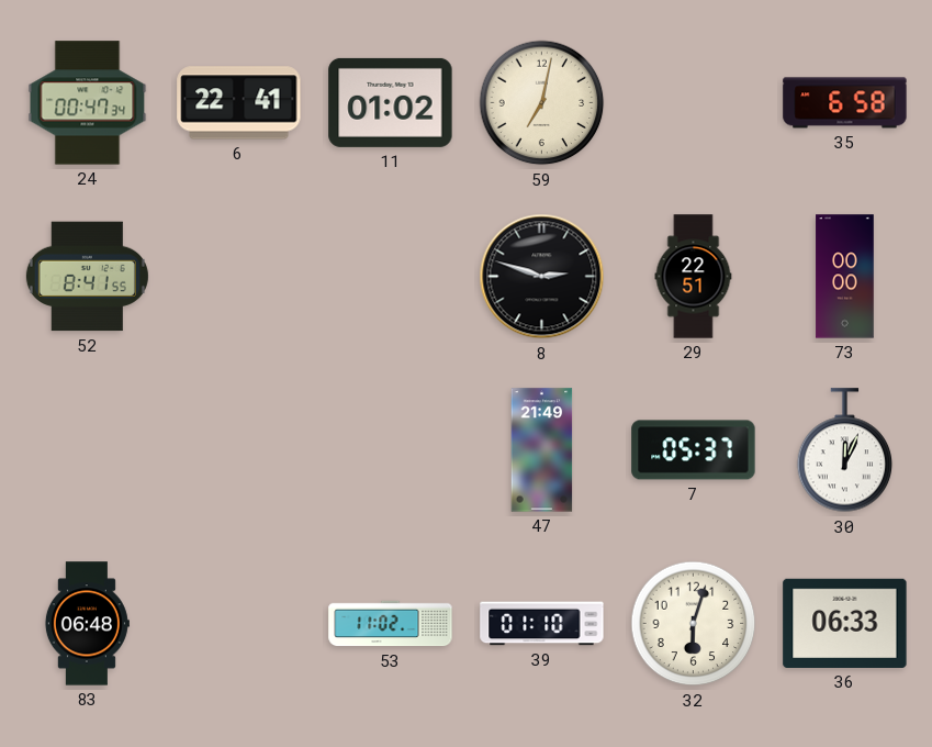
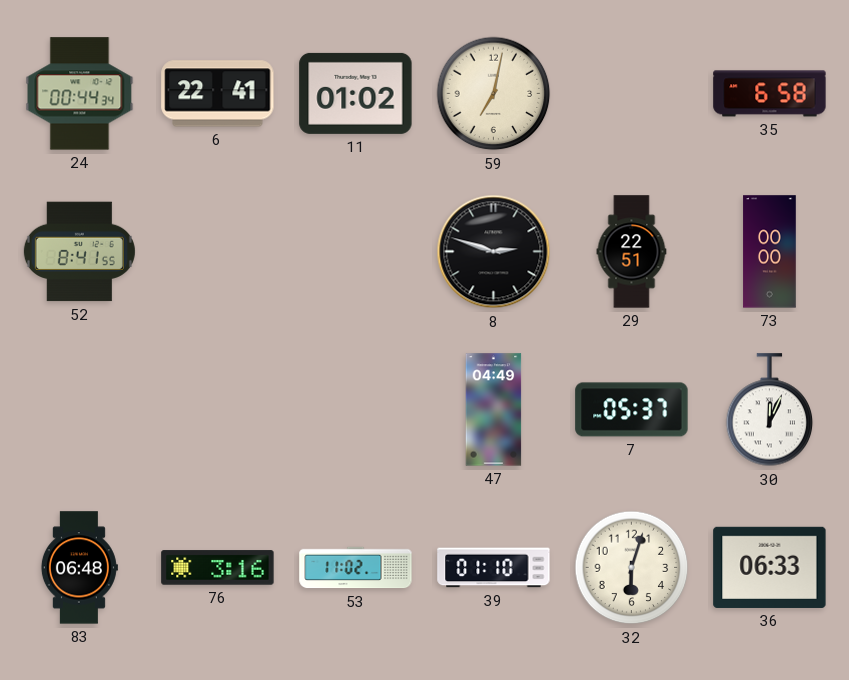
24: 00:47 -> 00:44 (80, 94)
47: 21:49 -> 04:49 (494, 410)
76: none -> 3:16 (218, 568)
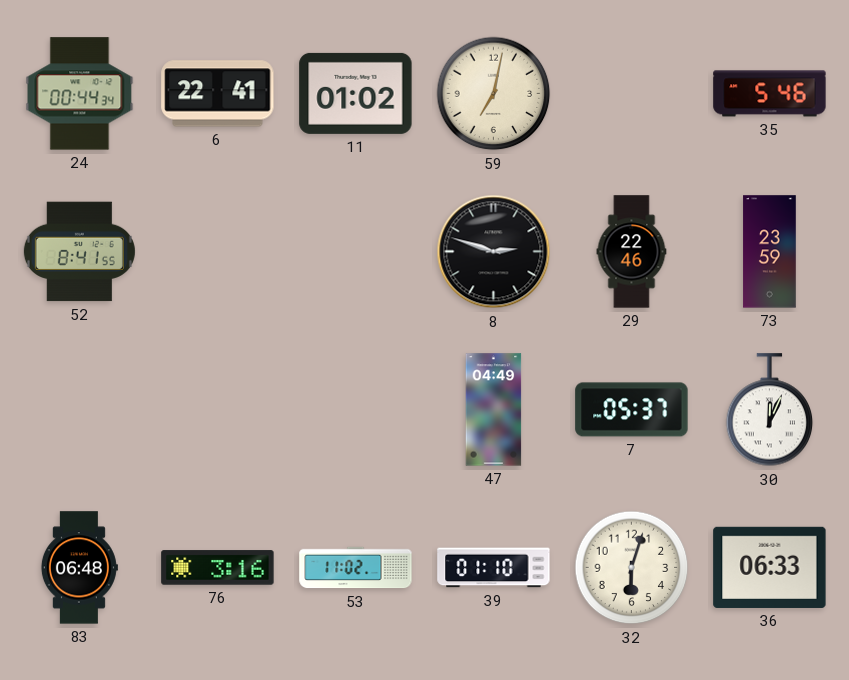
35: 6:58 -> 5:46 (770, 94)
29: 22:51 -> 22:46 (632, 252)
73: 00:00 -> 23:59 (770, 252)
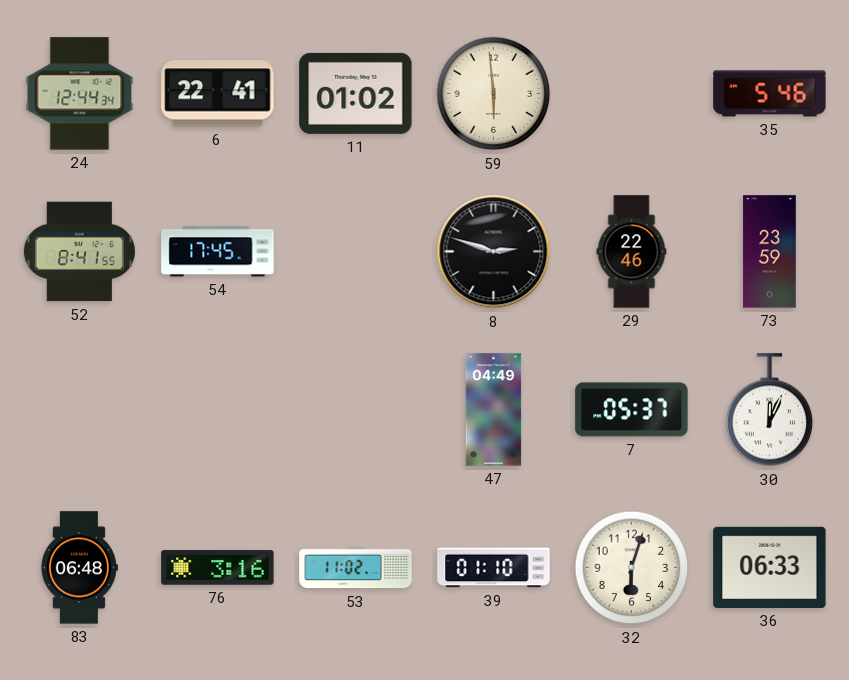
24: 00:44 -> 12:44 (80, 94)
59: 7:02 -> 5:59 (494, 94)
54: none -> 17:45 (218, 252)
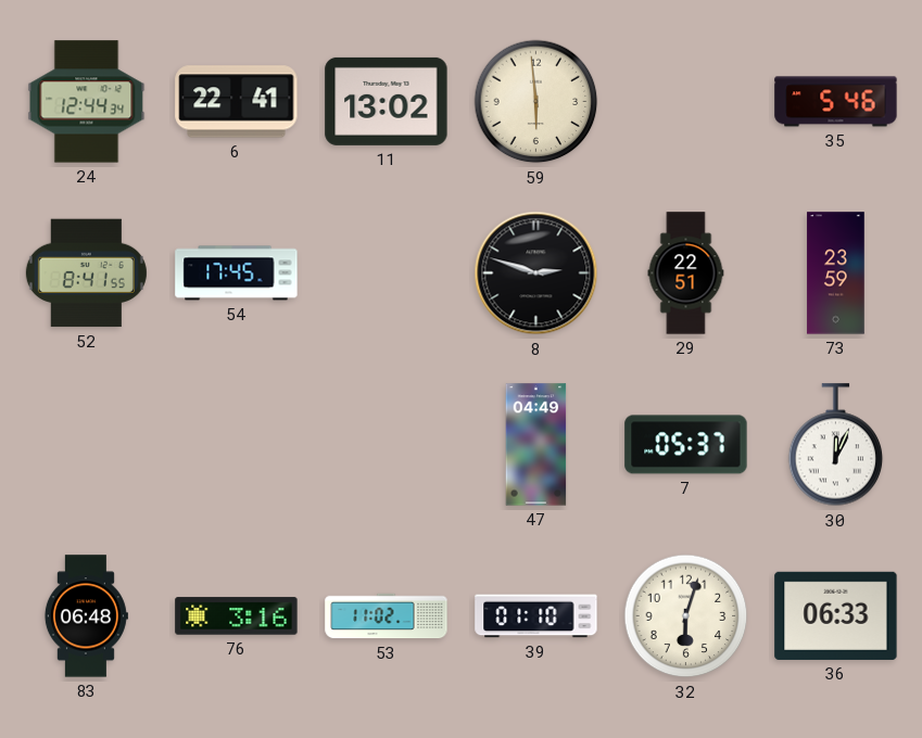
11: 01:02 -> 13:02 (387, 101)
29: 22:46 -> 22:51 (686, 273)
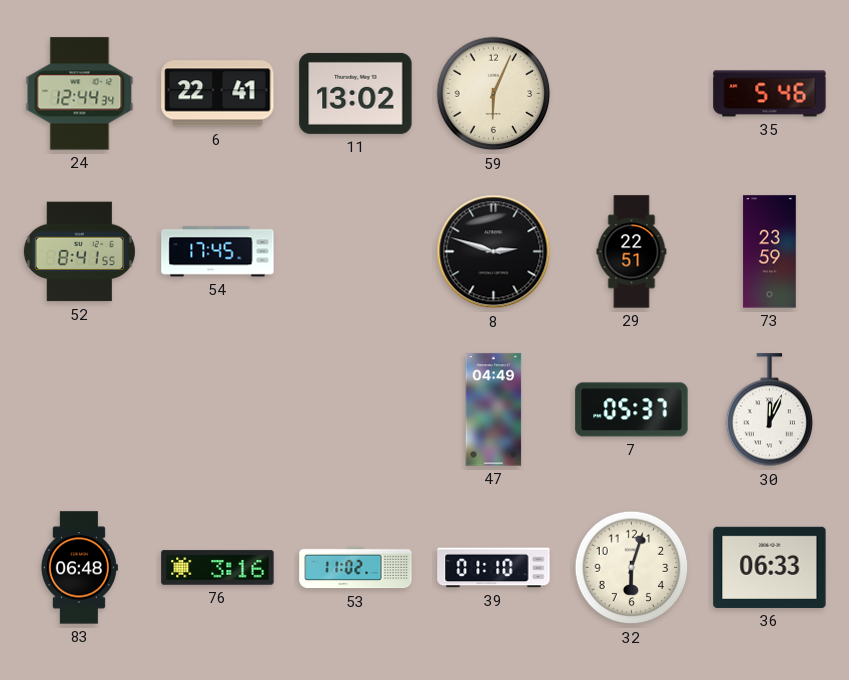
59: 5:59 -> 6:04 (494, 94)
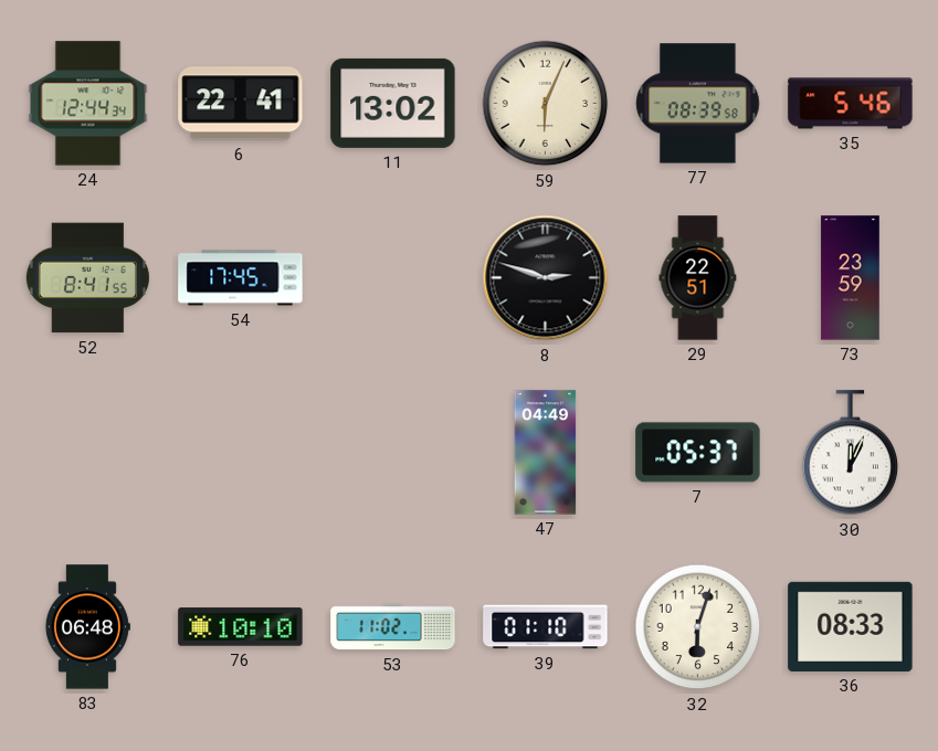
77: none -> 08:39 (698, 104)
76: 3:16 -> 10:10 (241, 627)
36: 06:33 -> 08:33 (851, 626)
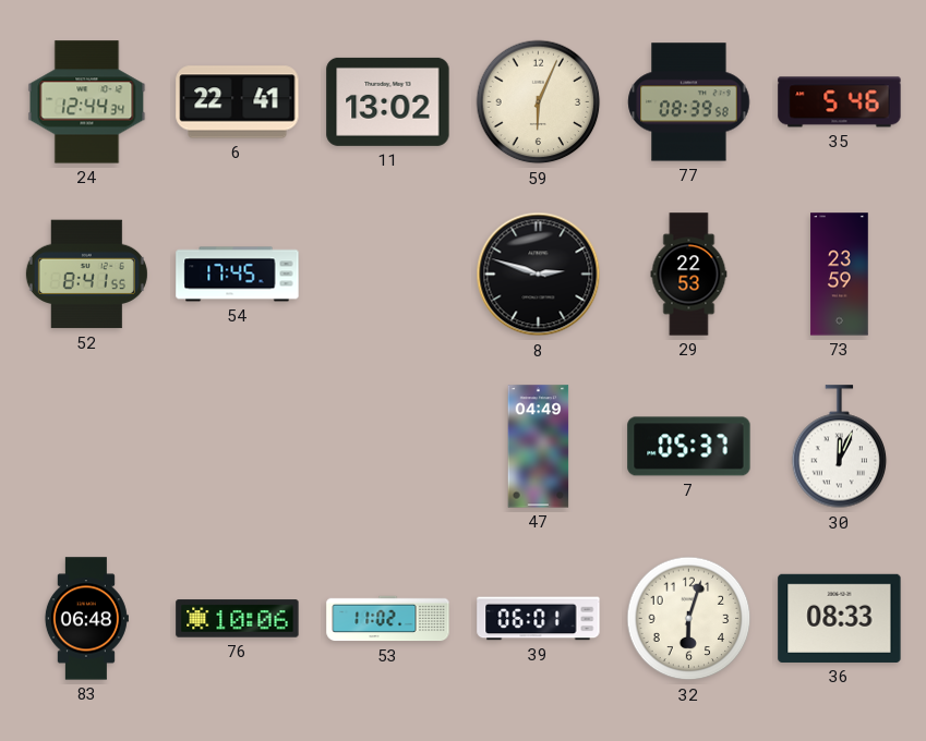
29: 22:51 -> 22:53 (689, 275)
76: 10:10 -> 10:06 (238, 619)
39: 01:10 -> 06:01 (539, 619)
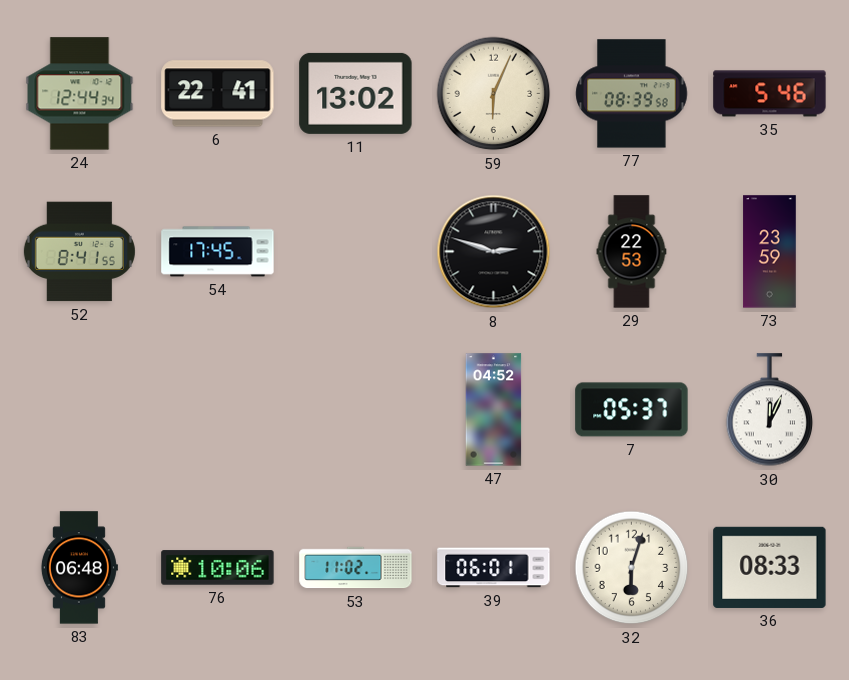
47: 04:49 -> 04:52 (494, 410)
